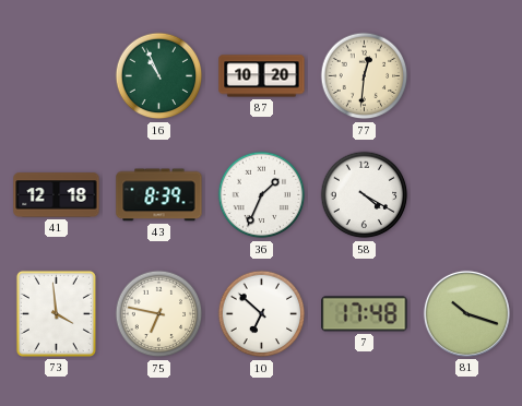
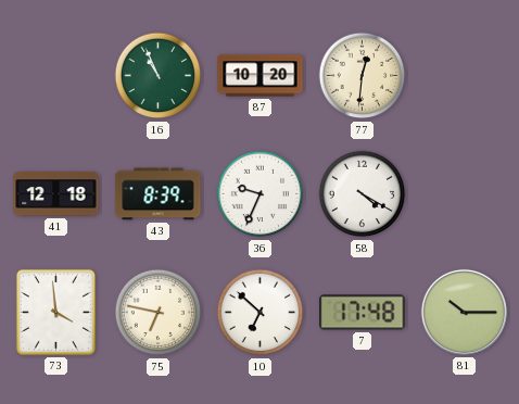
36: 1:34 -> 9:34 (261, 194)
81: 10:18 -> 10:15 (464, 312)
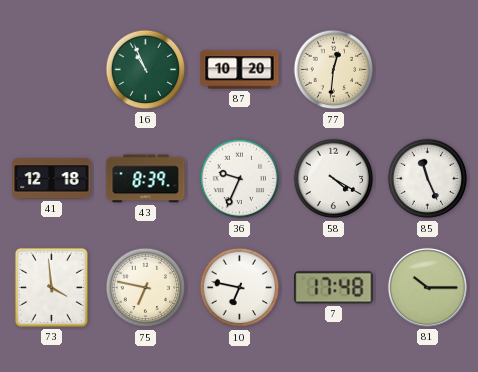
85: none -> 11:26 (428, 179)
10: 6:52 -> 6:47 (240, 288)
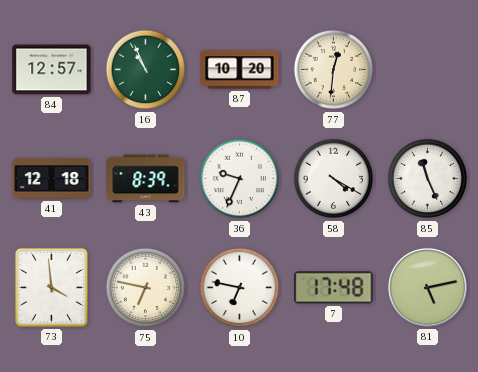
84: none -> 12:57 (52, 70)
81: 10:15 -> 5:13 (427, 287)
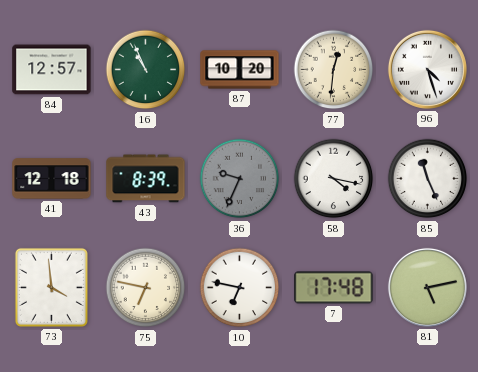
96: none -> 4:27 (427, 69)
36 dial: white -> grey (240, 179)
58: 4:20 -> 4:17 (334, 179)
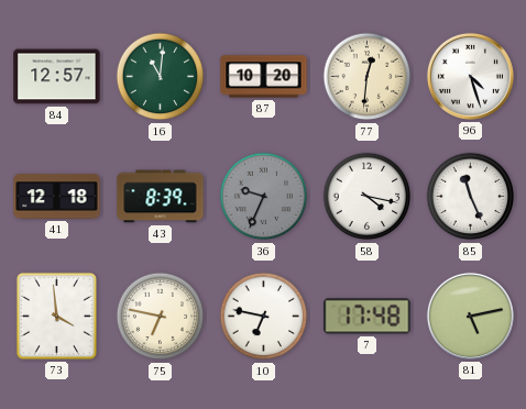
16: 10:56 -> 11:01 (161, 77)
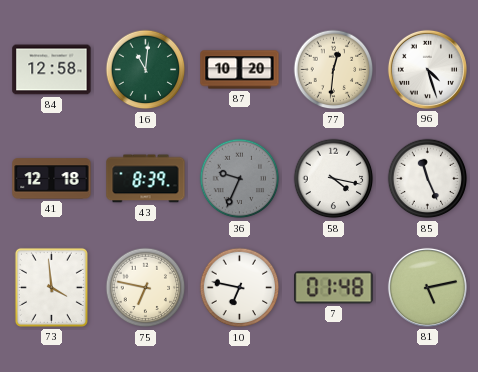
84: 12:57 -> 12:58 (52, 70)
7: 17:48 -> 01:48 (334, 288)
